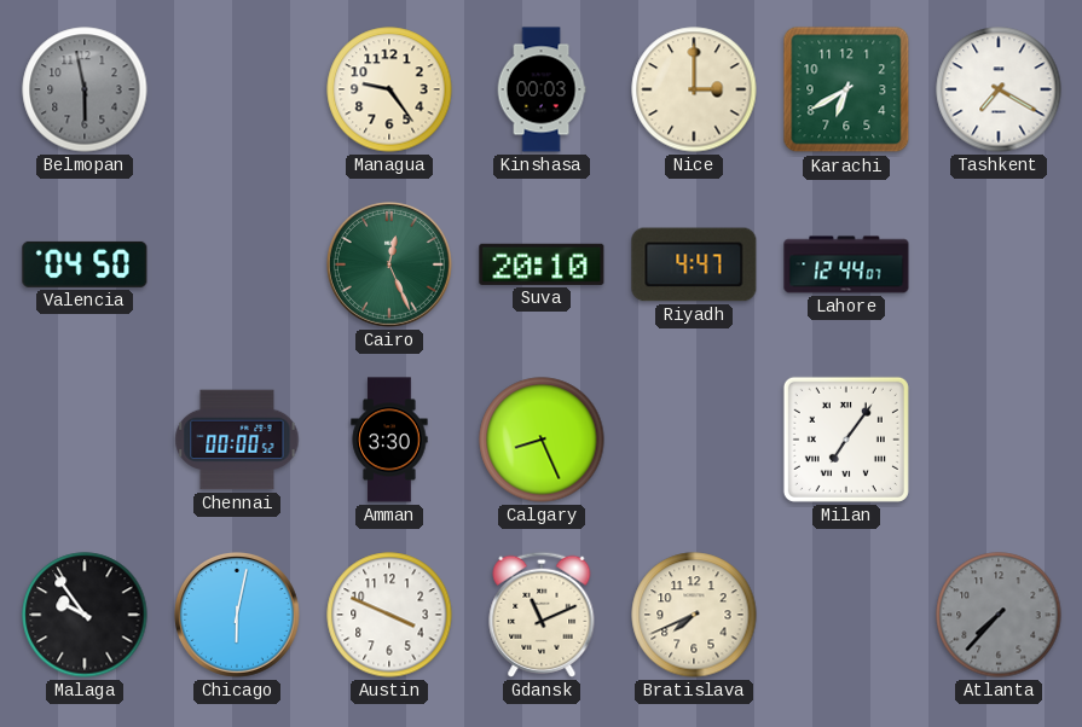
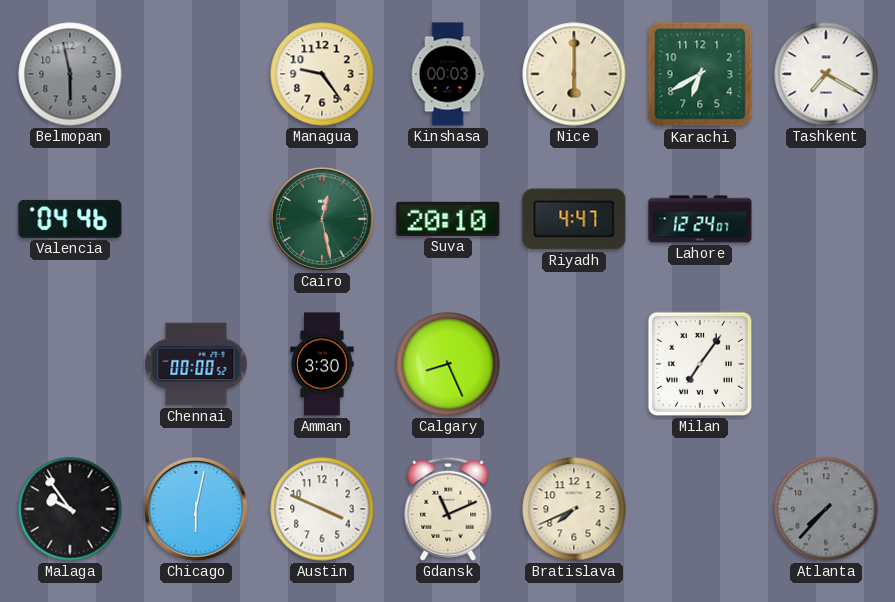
Nice: 3:00 -> 6:00 (574, 74)
Valencia: 04:50 -> 04:46 (70, 219)
Cairo: 12:26 -> 12:28 (323, 220)
Lahore: 12:44 -> 12:24 (700, 219)
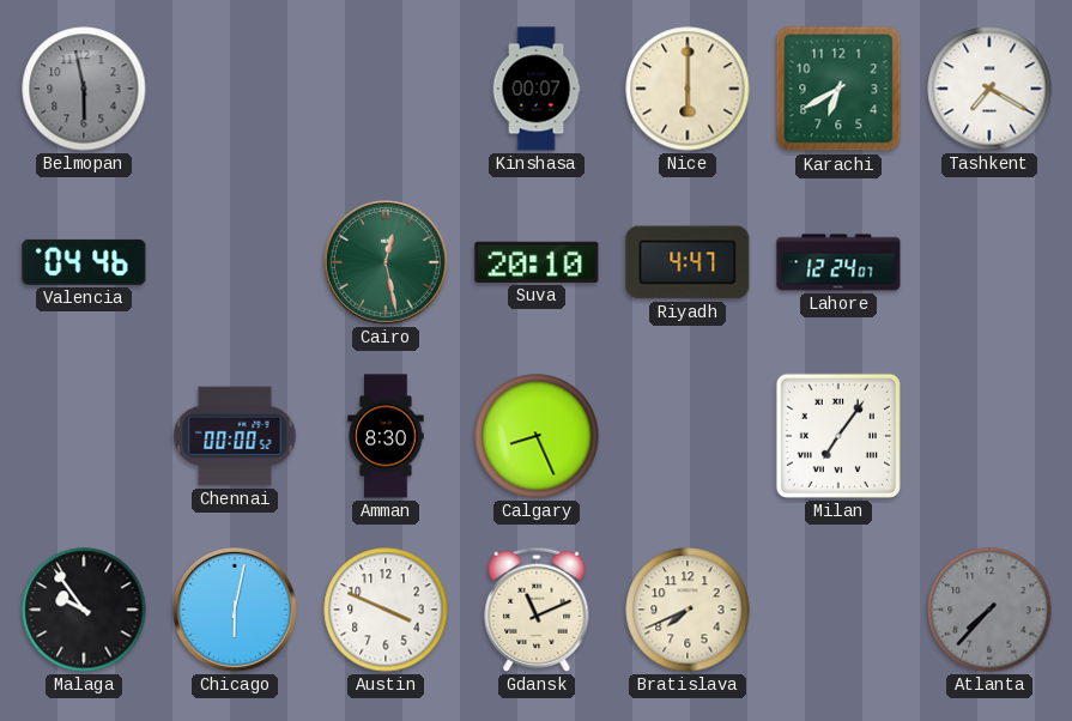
Managua: 9:24 -> none (322, 74)
Kinshasa: 00:03 -> 00:07 (537, 89)
Amman: 3:30 -> 8:30 (386, 436)
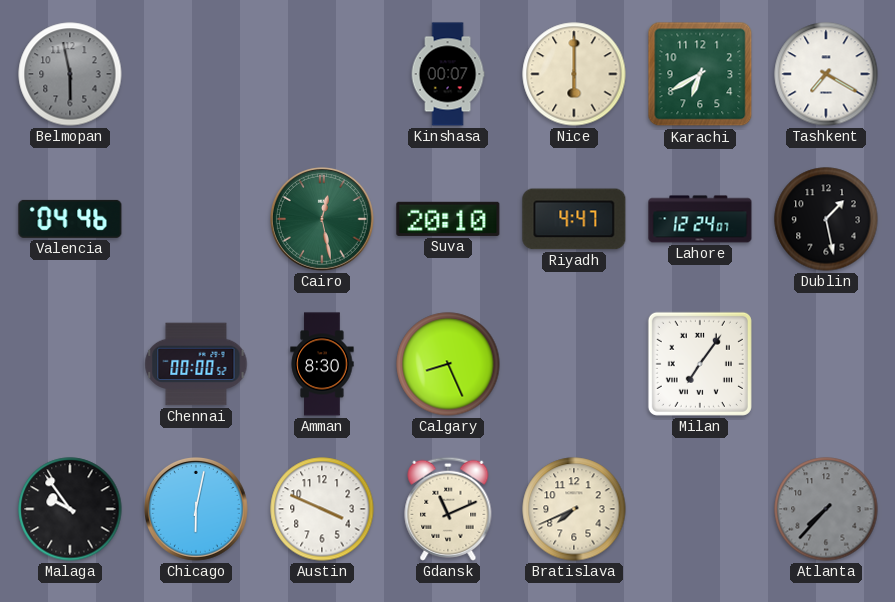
Dublin: none -> 1:28 (826, 219)
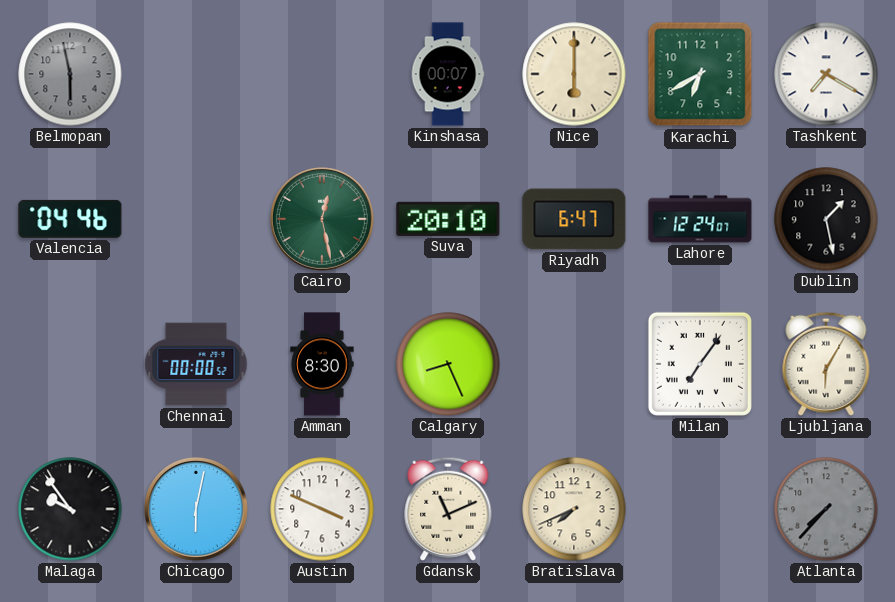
Riyadh: 4:47 -> 6:47 (574, 219)
Ljubljana: none -> 6:05 (826, 364)
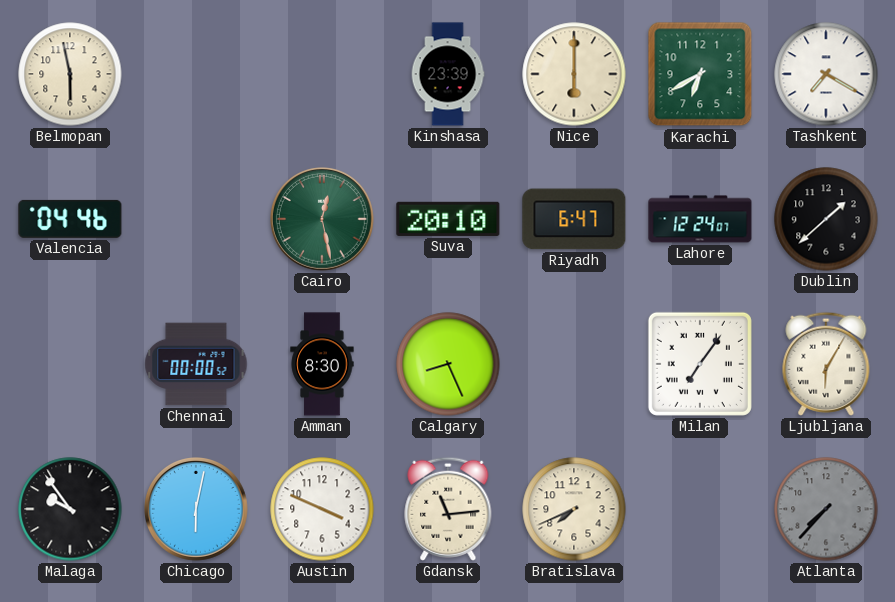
Belmopan dial: grey -> cream (70, 74)
Kinshasa: 00:07 -> 23:39 (448, 74)
Dublin: 1:28 -> 1:38 (826, 219)
Gdansk: 11:11 -> 11:14 (448, 509)
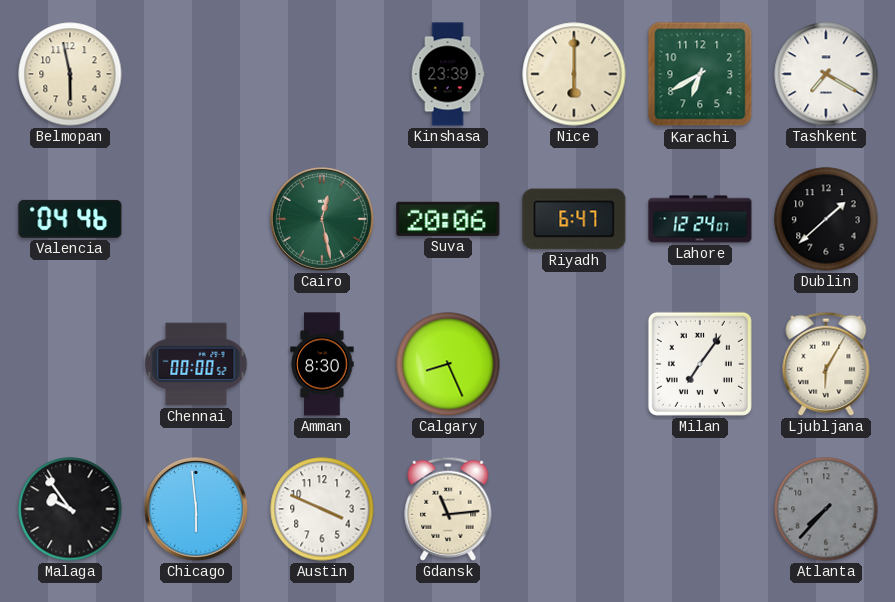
Suva: 20:10 -> 20:06 (448, 219)
Chicago: 6:02 -> 5:59 (197, 510)
Bratislava: 7:41 -> none (574, 509)
